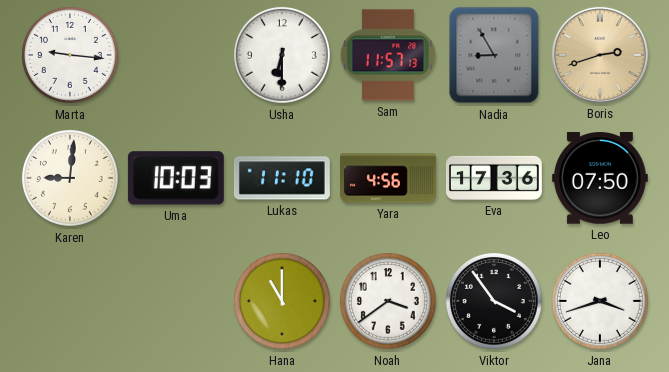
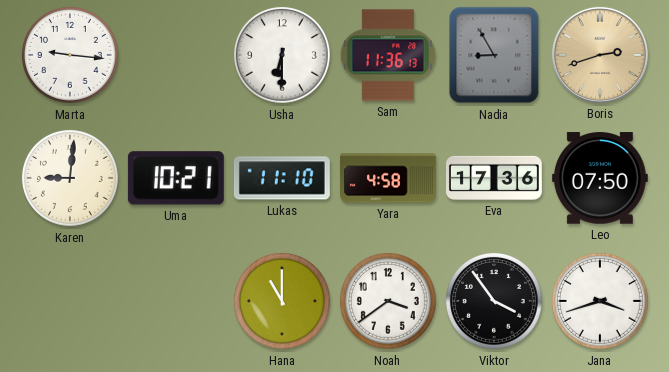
Sam: 11:57 -> 11:36 (388, 55)
Uma: 10:03 -> 10:21 (176, 178)
Yara: 4:56 -> 4:58 (389, 178)
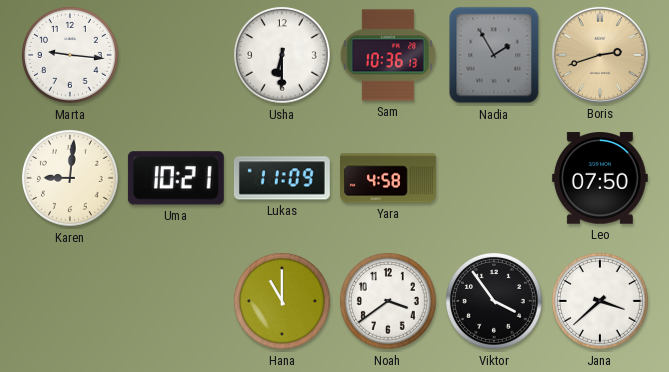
Sam: 11:36 -> 10:36 (388, 55)
Nadia: 8:55 -> 1:55 (494, 55)
Lukas: 11:10 -> 11:09 (282, 178)
Eva: 17:36 -> none (494, 178)
Jana: 3:42 -> 3:38 (600, 301)
